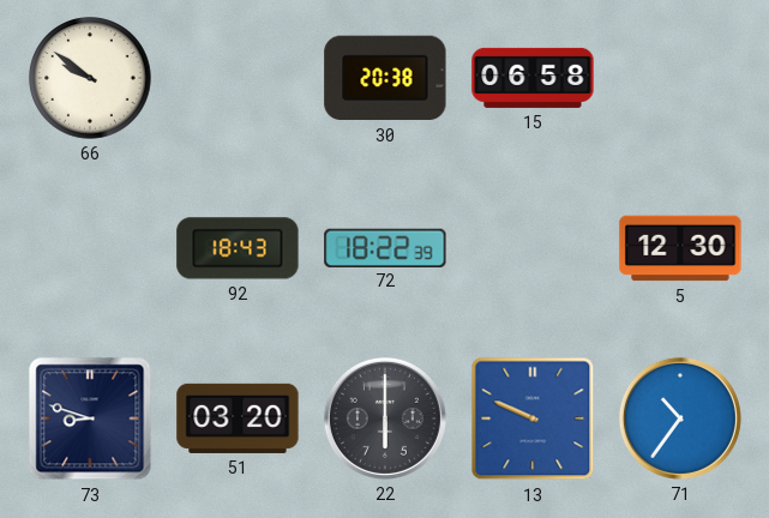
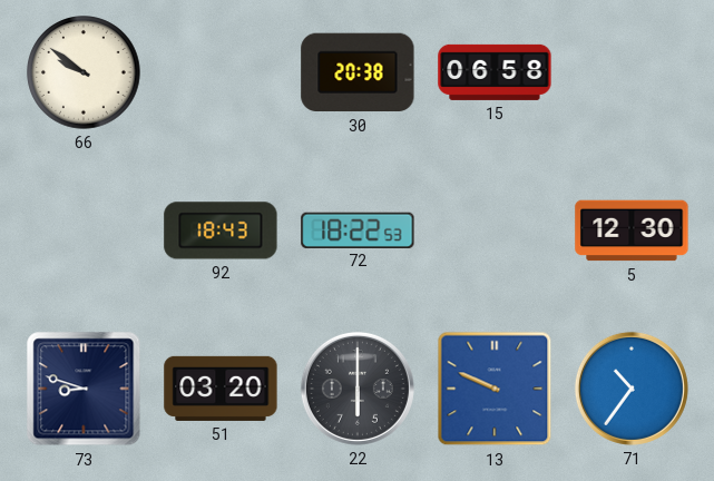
72: 18:22:39 -> 18:22:53 (358, 229)
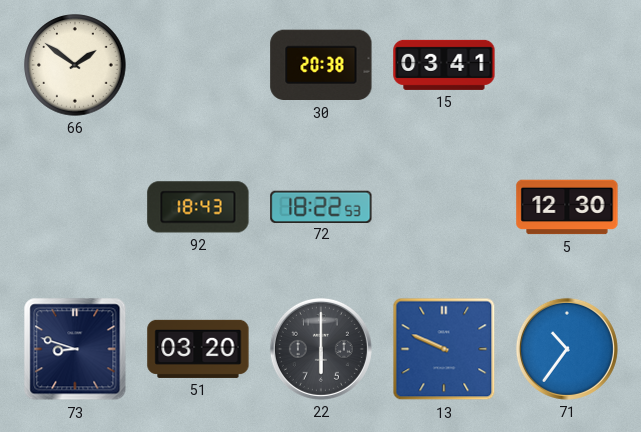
66: 9:51 -> 1:51 (75, 65)
15: 06:58 -> 03:41 (444, 65)
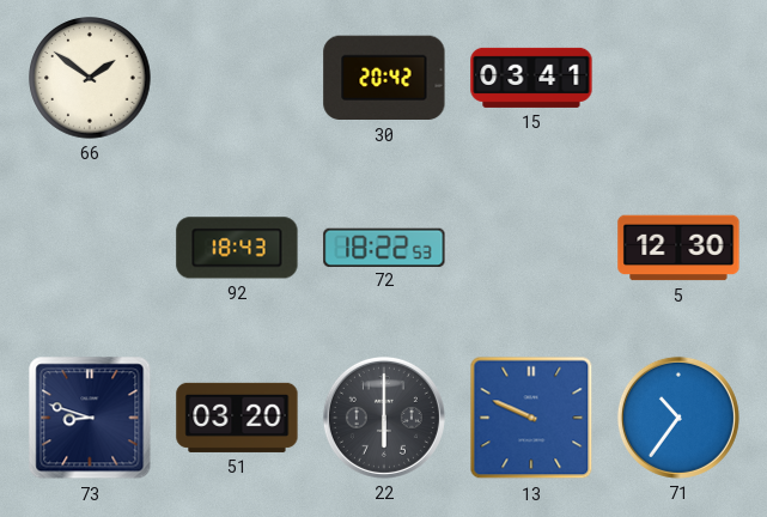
30: 20:38 -> 20:42 (384, 78)
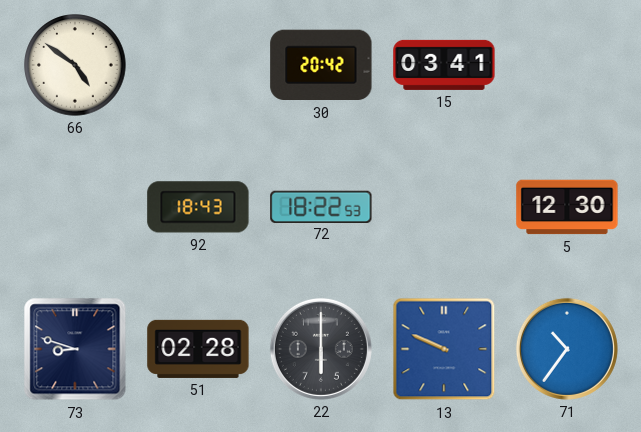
66: 1:51 -> 4:51 (75, 65)
51: 03:20 -> 02:28 (198, 349)
